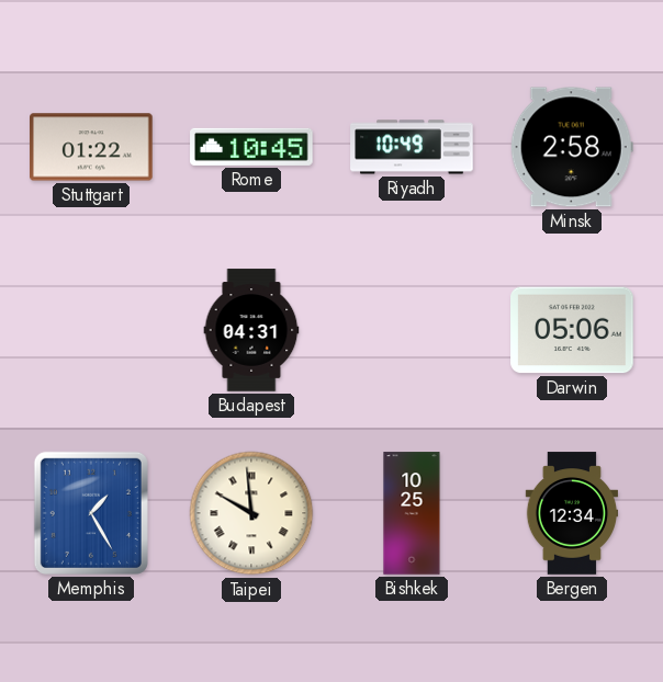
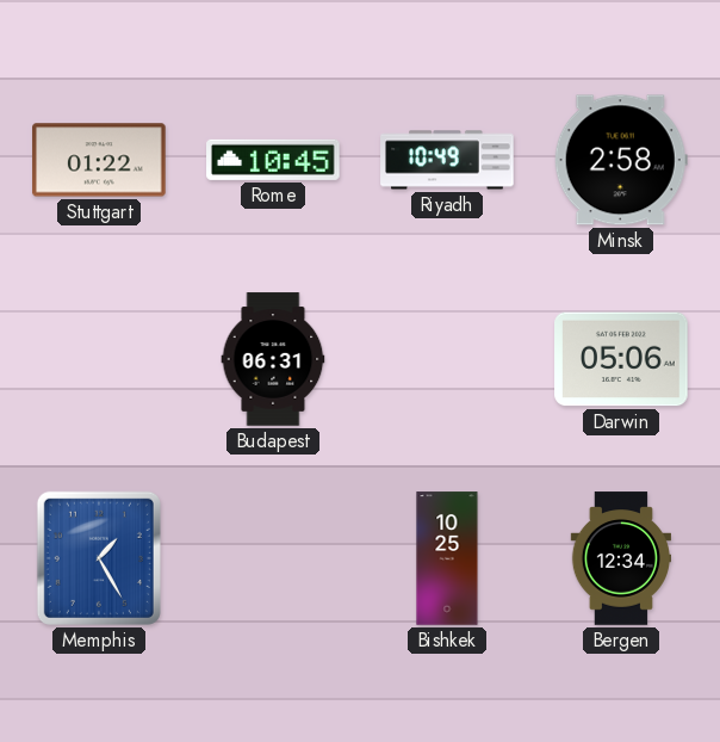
Budapest: 04:31 -> 06:31 (273, 359)
Taipei: 9:59 -> none (251, 513)
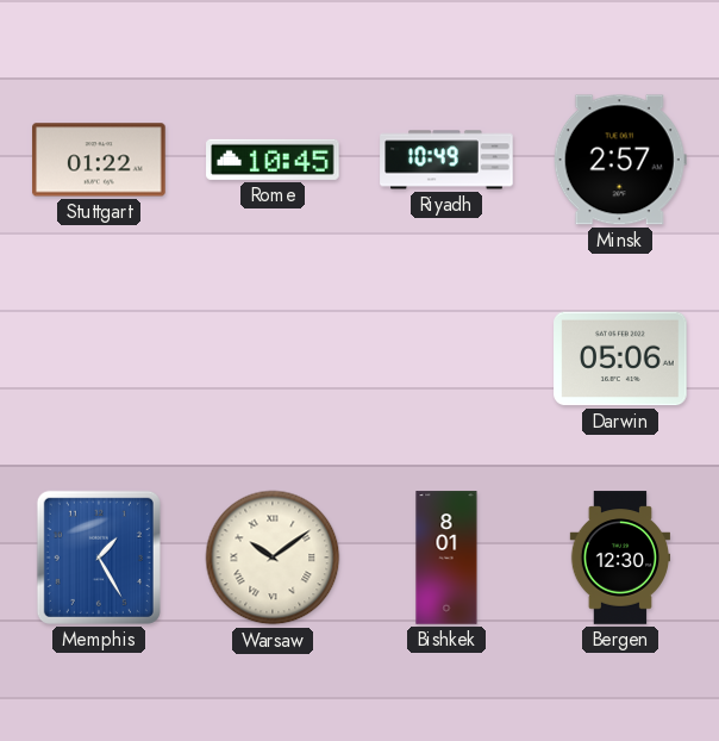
Minsk: 2:58 -> 2:57 (620, 160)
Budapest: 06:31 -> none (273, 359)
Warsaw: none -> 10:09 (273, 558)
Bishkek: 10:25 -> 8:01 (446, 558)
Bergen: 12:34 -> 12:30 (620, 558)
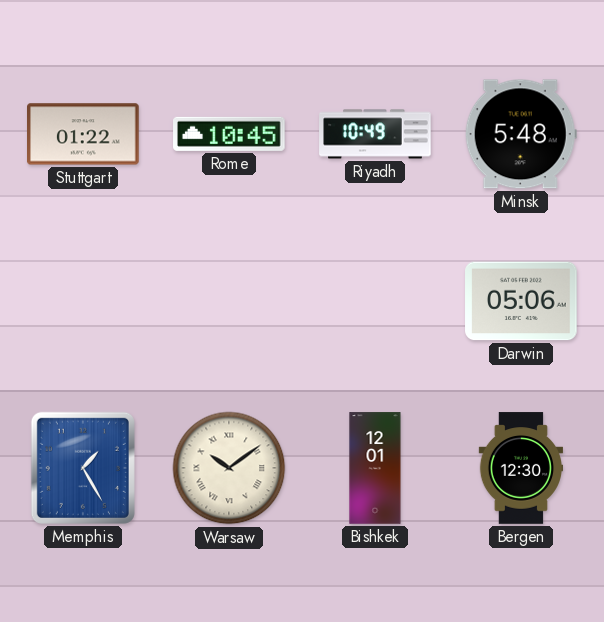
Minsk: 2:57 -> 5:48 (521, 134)
Bishkek: 8:01 -> 12:01 (375, 468)
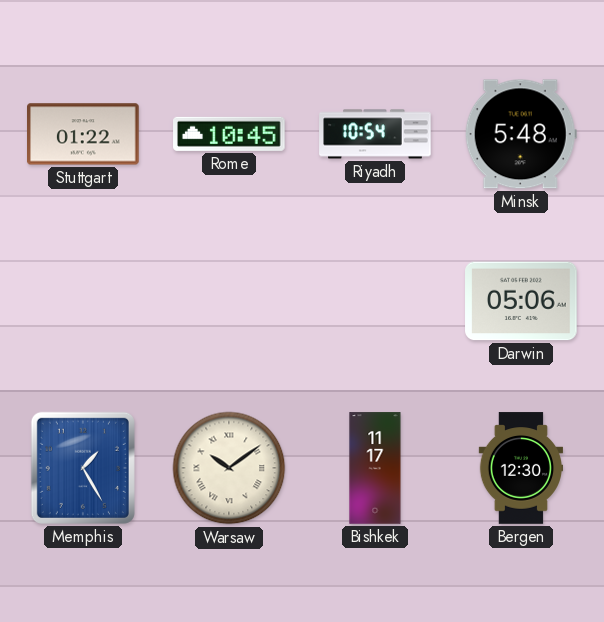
Riyadh: 10:49 -> 10:54 (375, 134)
Bishkek: 12:01 -> 11:17 (375, 468)
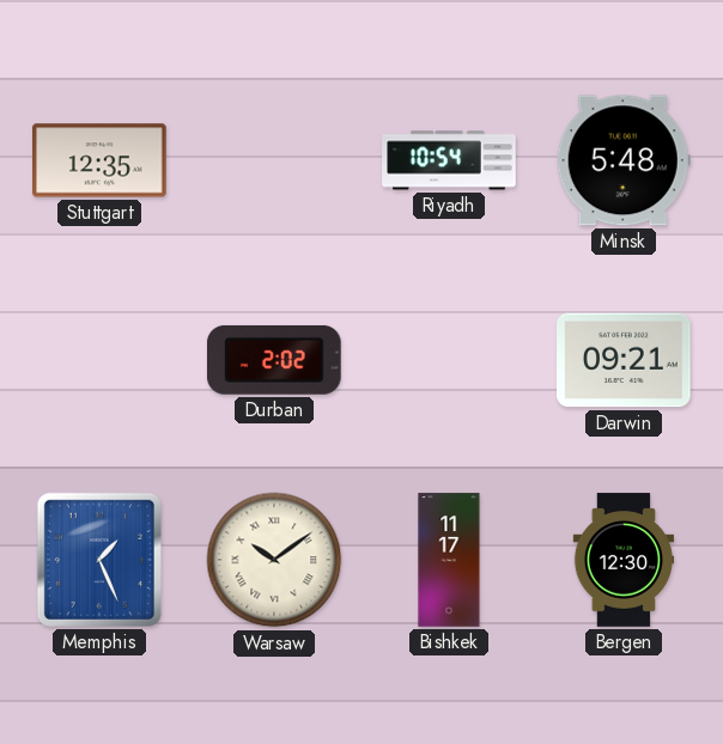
Stuttgart: 01:22 -> 12:35 (99, 160)
Rome: 10:45 -> none (229, 134)
Durban: none -> 2:02 (274, 360)
Darwin: 05:06 -> 09:21 (624, 360)
Memphis: 1:25 -> 1:26 (99, 560)
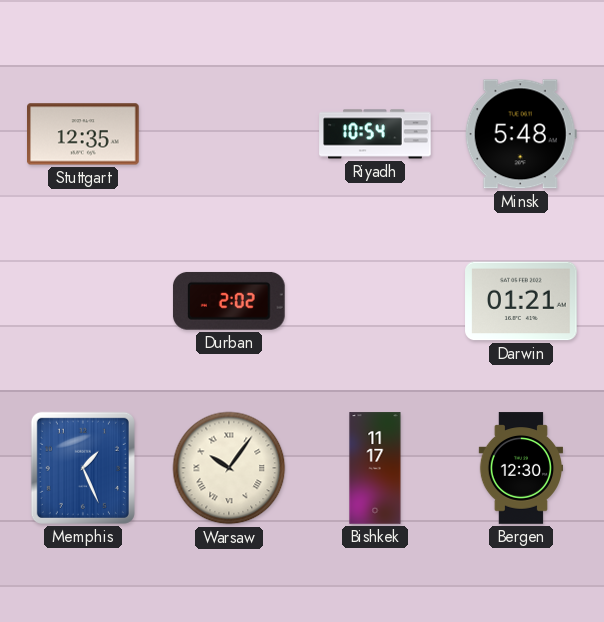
Darwin: 09:21 -> 01:21 (521, 301)
Warsaw: 10:09 -> 10:06 (229, 468)
